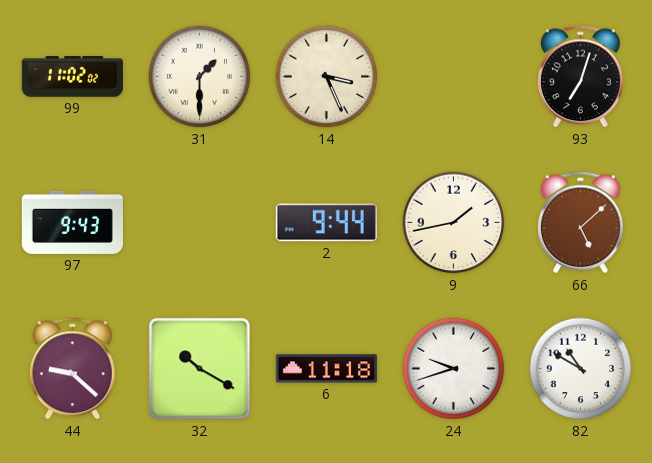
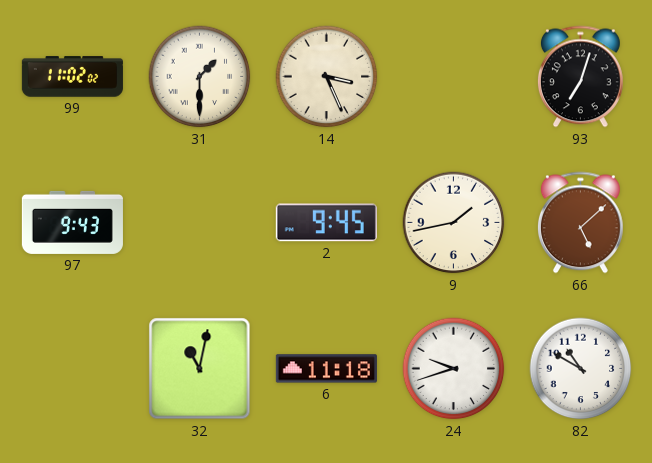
2: 9:44 -> 9:45 (326, 223)
44: 9:22 -> none (72, 369)
32: 10:20 -> 11:02 (200, 369)
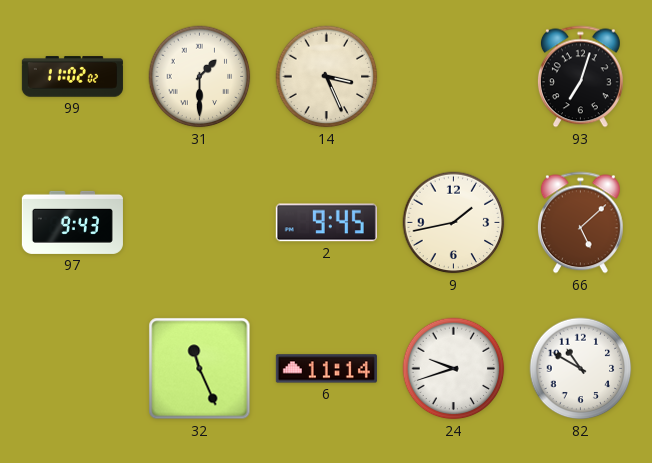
32: 11:02 -> 11:26 (200, 369)
6: 11:18 -> 11:14 (326, 369)
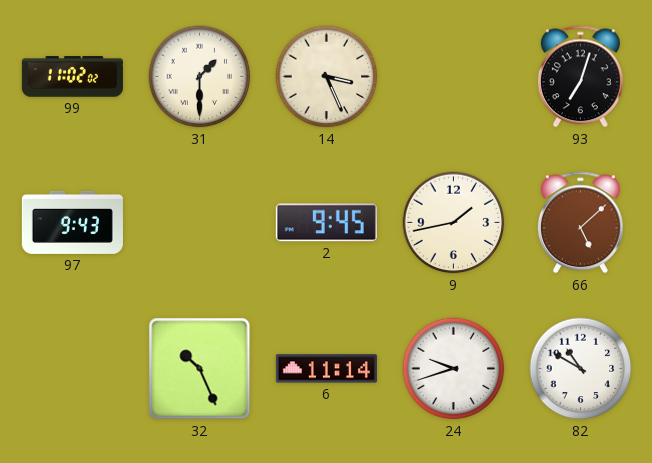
32: 11:26 -> 10:26 (200, 369)
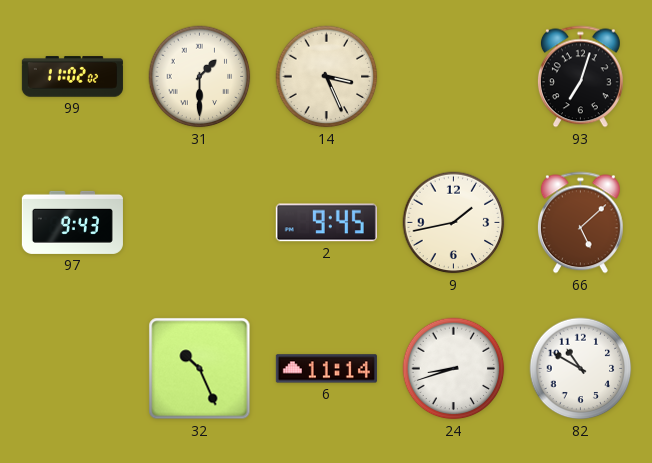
24: 9:42 -> 8:42 (454, 369)
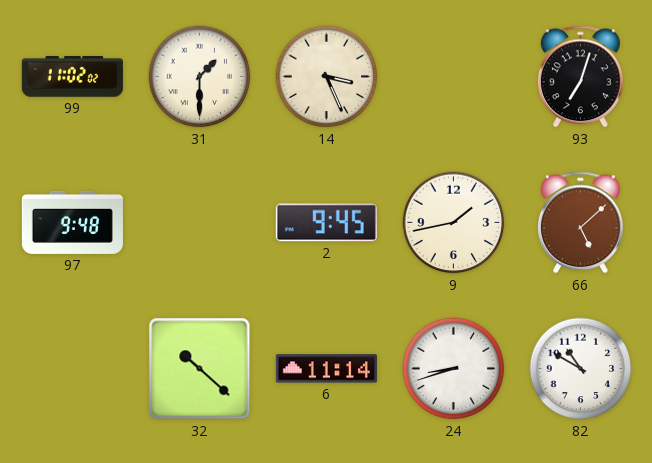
97: 9:43 -> 9:48 (72, 222)
32: 10:26 -> 10:22 (200, 369)
